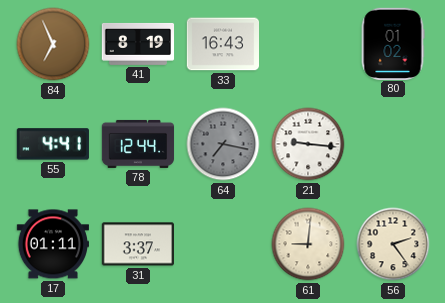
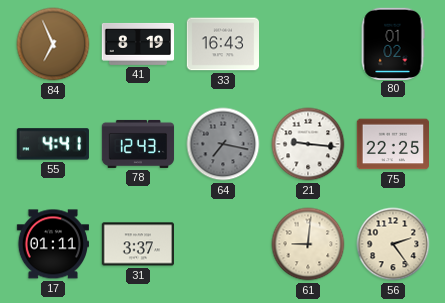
78: 12:44 -> 12:43 (138, 144)
75: none -> 22:25 (392, 144)
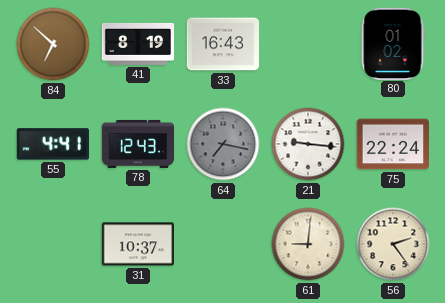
84: 6:56 -> 6:52 (53, 44)
75: 22:25 -> 22:24 (392, 144)
17: 01:11 -> none (52, 244)
31: 3:37 -> 10:37 (137, 244)
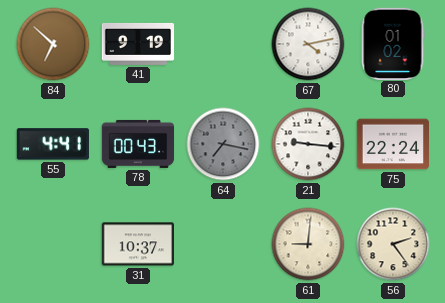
41: 8:19 -> 9:19 (138, 44)
33: 16:43 -> none (222, 44)
67: none -> 4:13 (308, 44)
78: 12:43 -> 00:43 (138, 144)
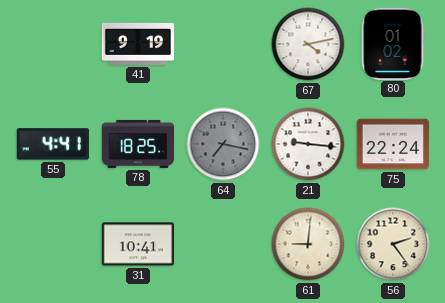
84: 6:52 -> none (53, 44)
78: 00:43 -> 18:25 (138, 144)
31: 10:37 -> 10:41 (137, 244)
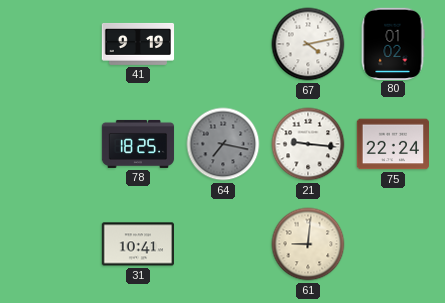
55: 4:41 -> none (53, 144)
56: 2:24 -> none (393, 244)
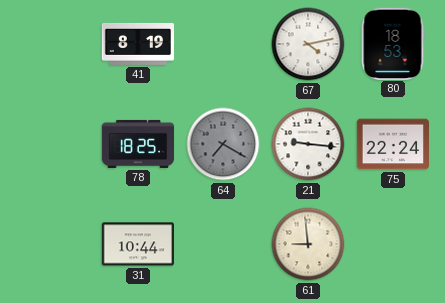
41: 9:19 -> 8:19 (138, 44)
80: 01:02 -> 18:53 (393, 43)
64: 7:17 -> 7:20 (223, 144)
31: 10:41 -> 10:44 (137, 244)
61: 9:01 -> 8:59 (308, 244)
